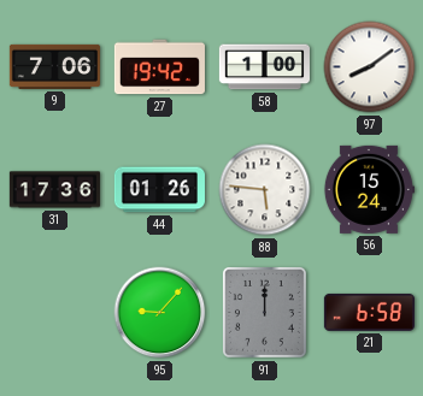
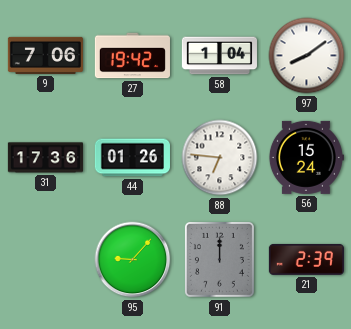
58: 1:00 -> 1:04 (219, 56)
88: 5:46 -> 6:46 (220, 158)
21: 6:58 -> 2:39 (306, 259)
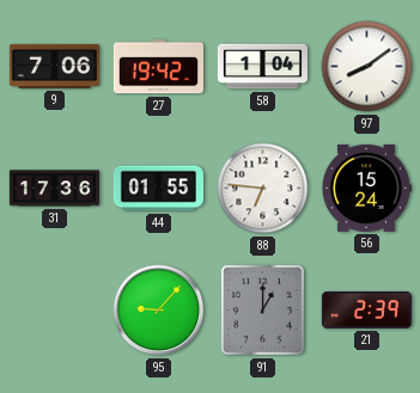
44: 01:26 -> 01:55 (158, 189)
91: 12:00 -> 1:00 (262, 309)
